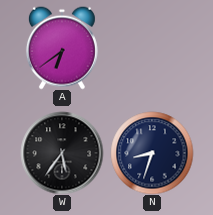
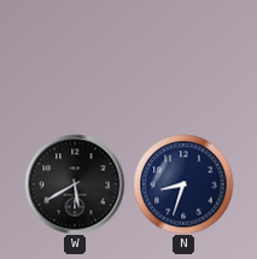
A: 6:39 -> none (62, 48)
W: 5:36 -> 5:40 (75, 184)
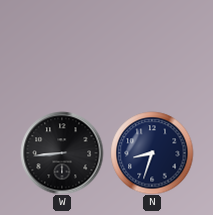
W: 5:40 -> 8:44 (62, 153)
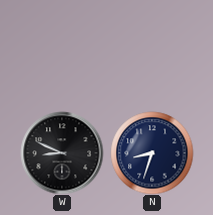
W: 8:44 -> 8:49 (62, 153)
